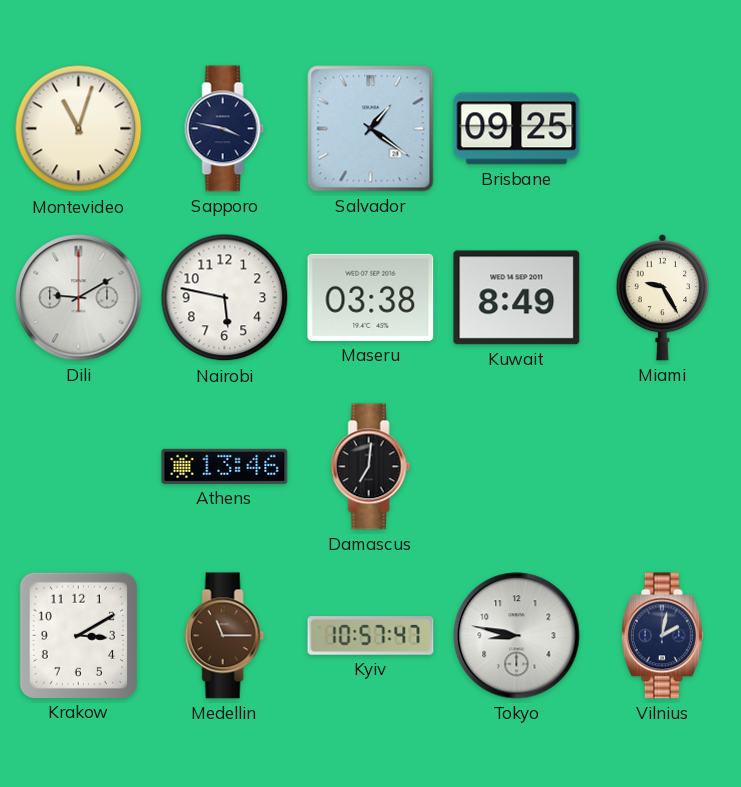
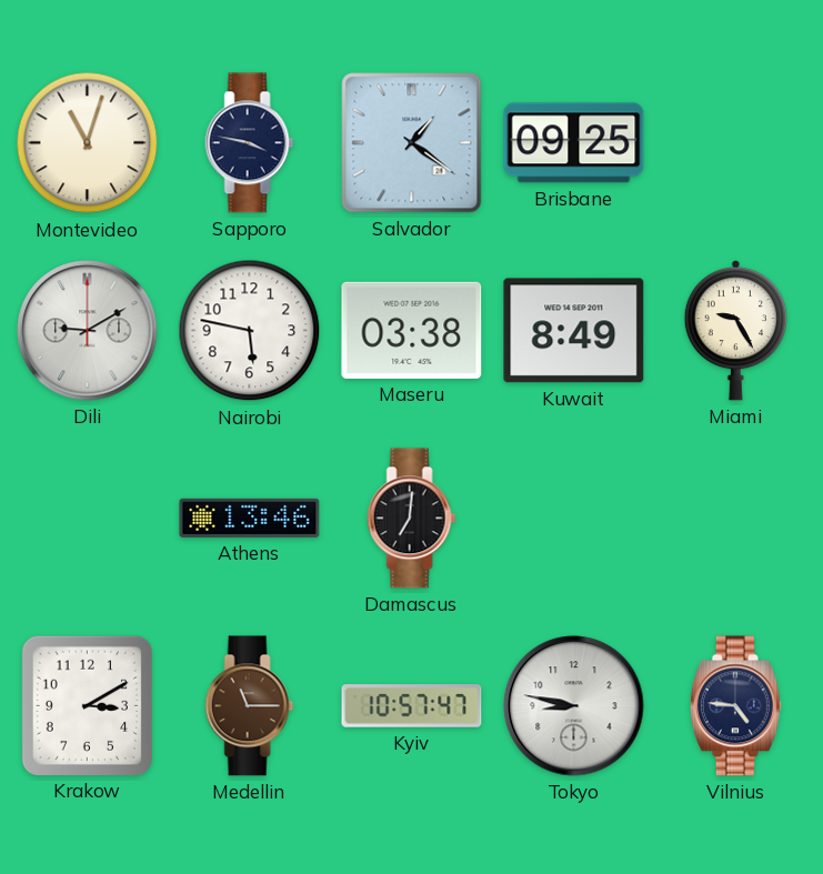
Vilnius: 2:02 -> 4:46 (735, 706)
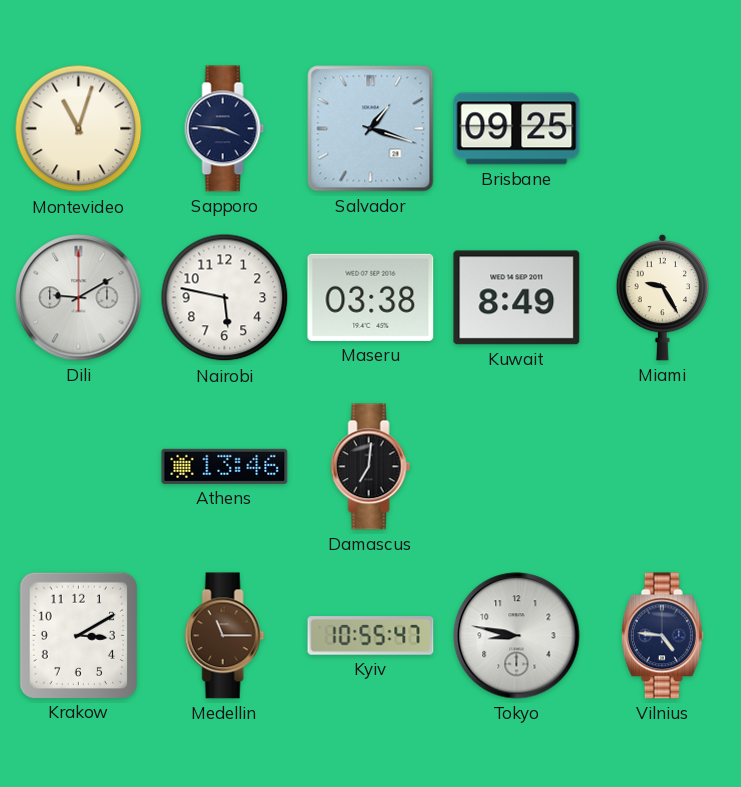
Sapporo: 3:47 -> 3:46 (225, 129)
Salvador: 1:21 -> 1:18 (371, 129)
Kyiv: 10:57 -> 10:55 (371, 636)
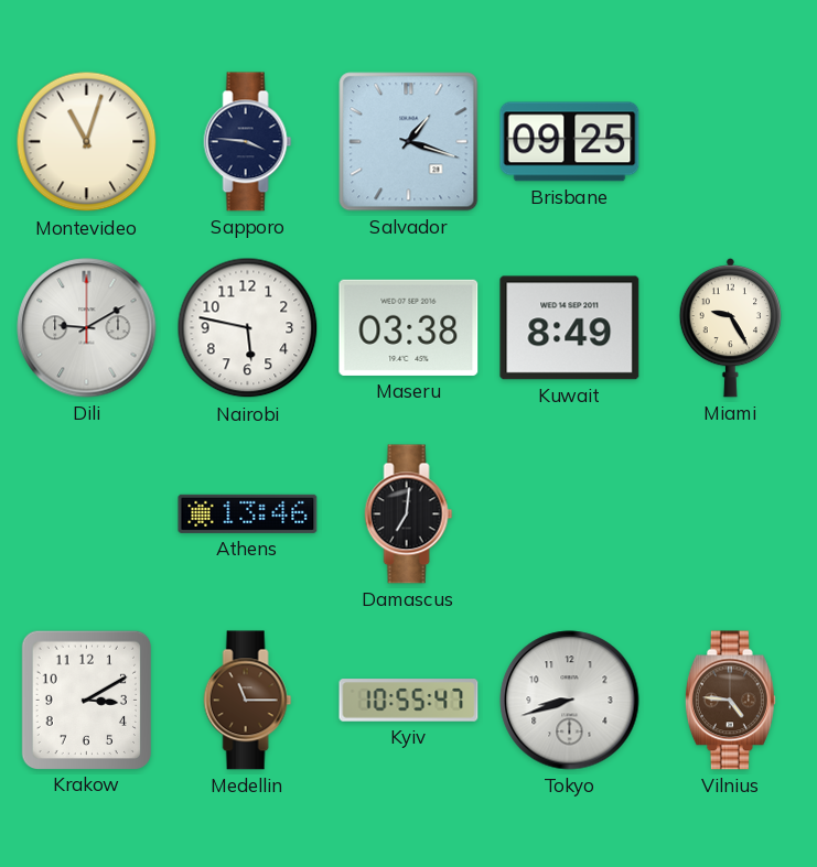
Tokyo: 8:47 -> 8:42 (570, 701)
Vilnius dial: navy -> brown (730, 701)
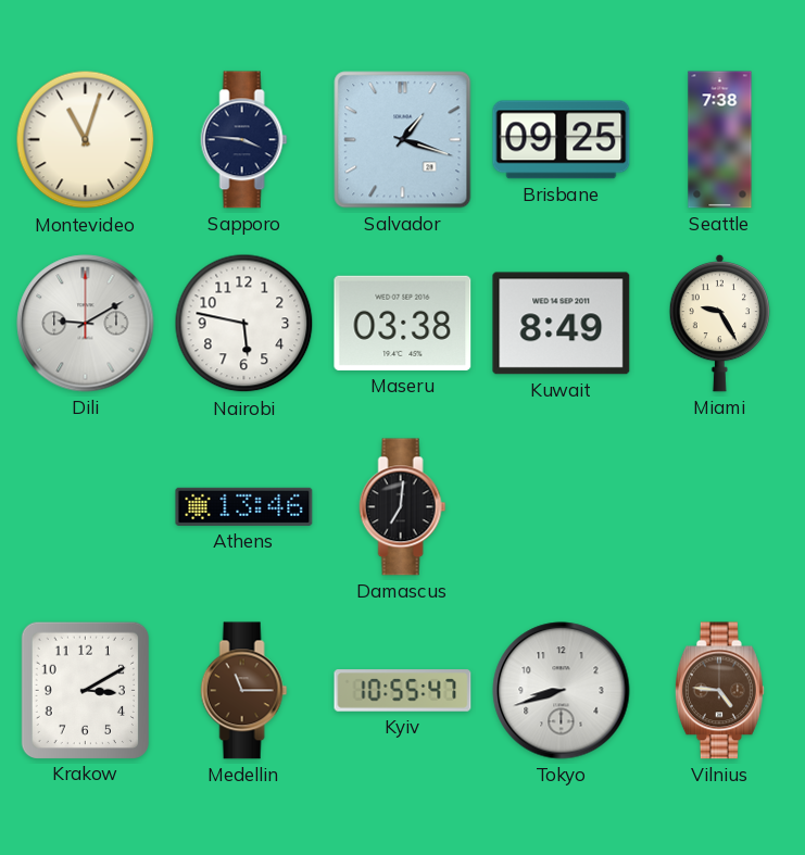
Seattle: none -> 7:38 (720, 140)
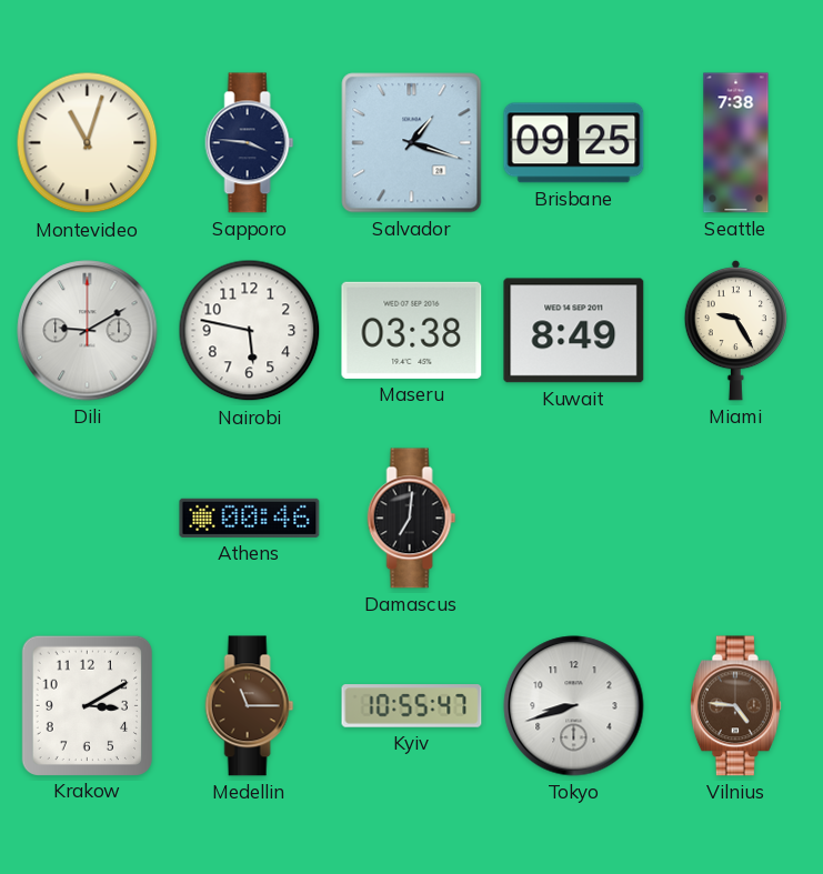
Athens: 13:46 -> 00:46 (250, 518)
